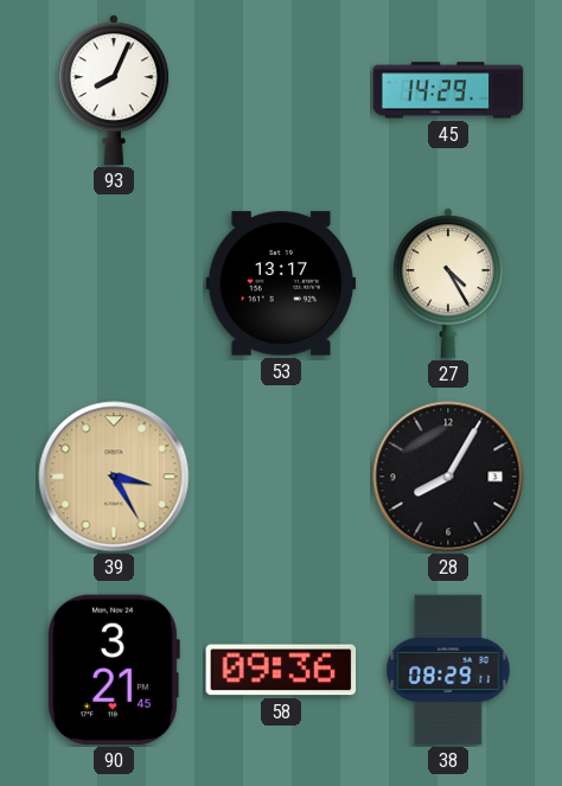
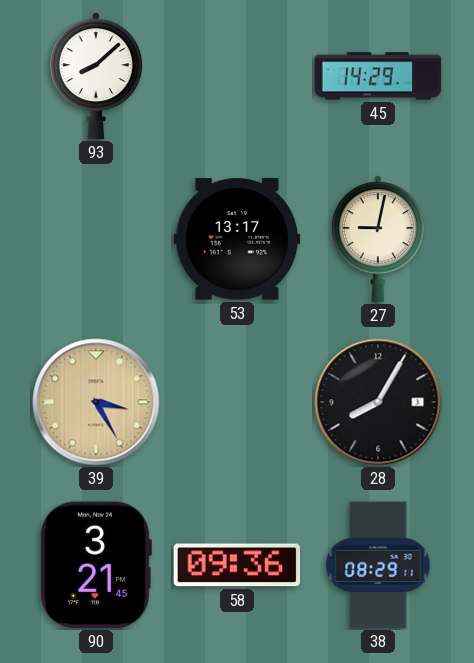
93: 8:04 -> 8:08 (96, 76)
27: 4:25 -> 9:02 (378, 239)
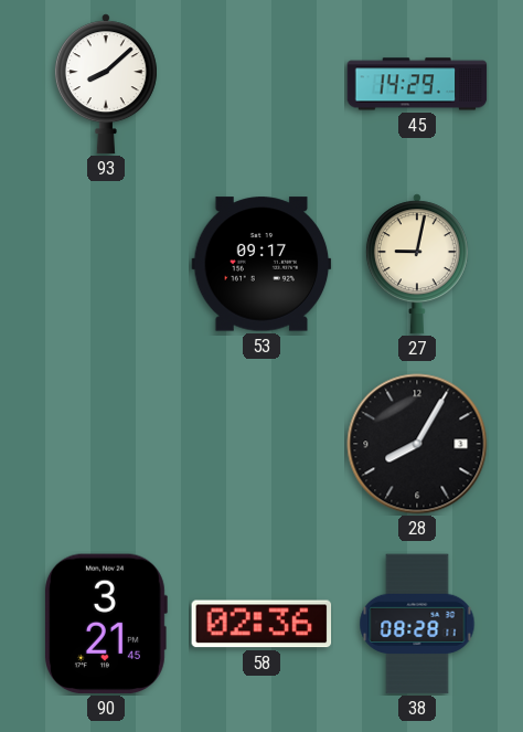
53: 13:17 -> 09:17 (261, 264)
39: 3:25 -> none (96, 402)
58: 09:36 -> 02:36 (261, 624)
38: 08:29 -> 08:28 (417, 624)
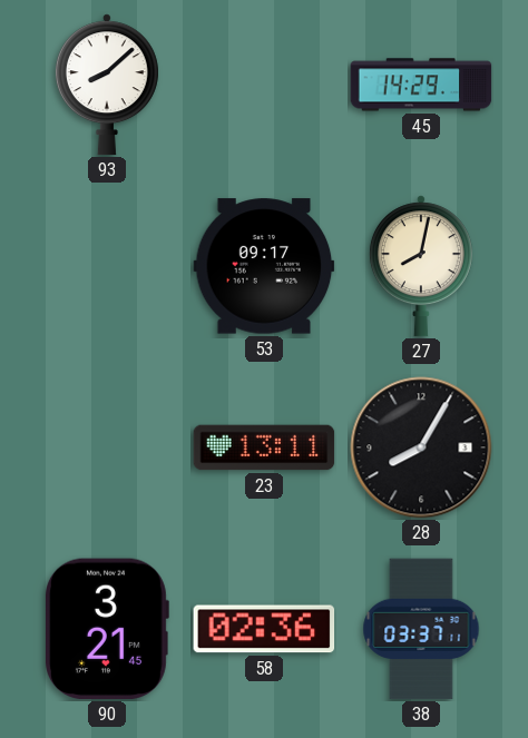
27: 9:02 -> 8:02 (421, 266)
23: none -> 13:11 (264, 447)
38: 08:28 -> 03:37 (421, 629)
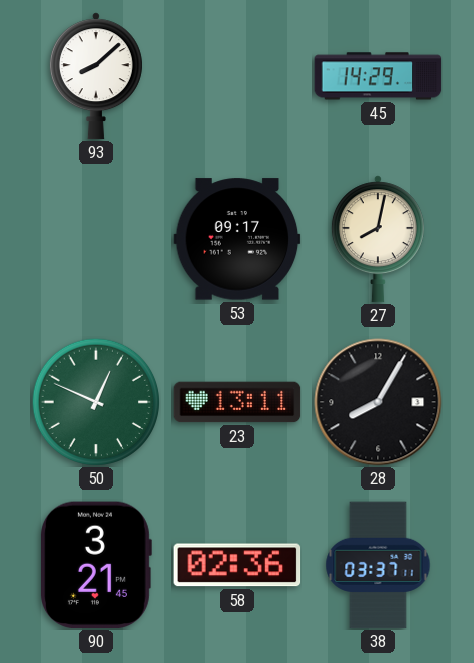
50: none -> 12:49 (96, 401)
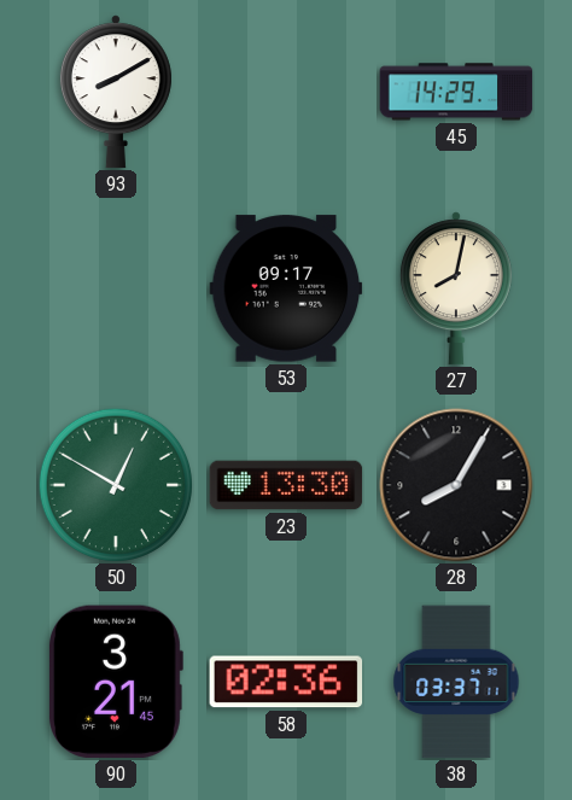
93: 8:08 -> 8:10 (116, 92)
50: 12:49 -> 12:50 (116, 484)
23: 13:11 -> 13:30 (286, 485)
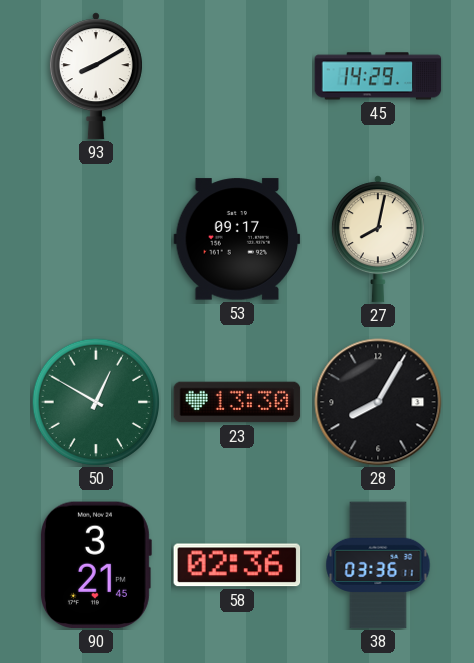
38: 03:37 -> 03:36 (378, 565)
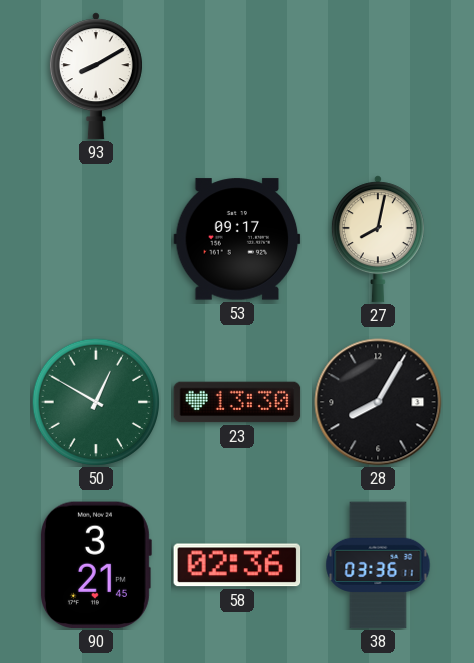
45: 14:29 -> none (378, 76)
